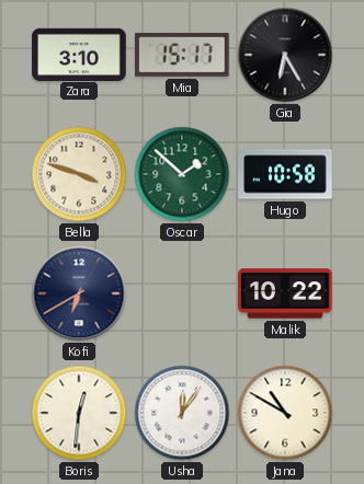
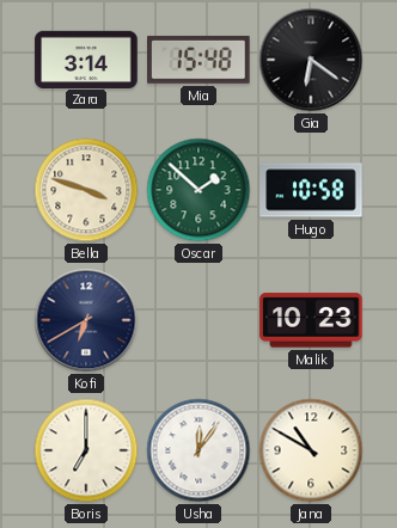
Zara: 3:10 -> 3:14 (86, 59)
Mia: 15:17 -> 15:48 (200, 60)
Gia: 6:25 -> 6:21 (311, 60)
Malik: 10:22 -> 10:23 (311, 320)
Boris: 12:31 -> 7:00 (86, 450)
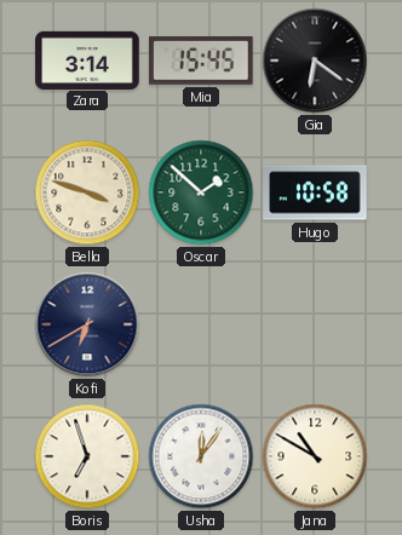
Mia: 15:48 -> 15:45 (202, 61)
Malik: 10:23 -> none (311, 320)
Boris: 7:00 -> 6:57 (87, 456)
